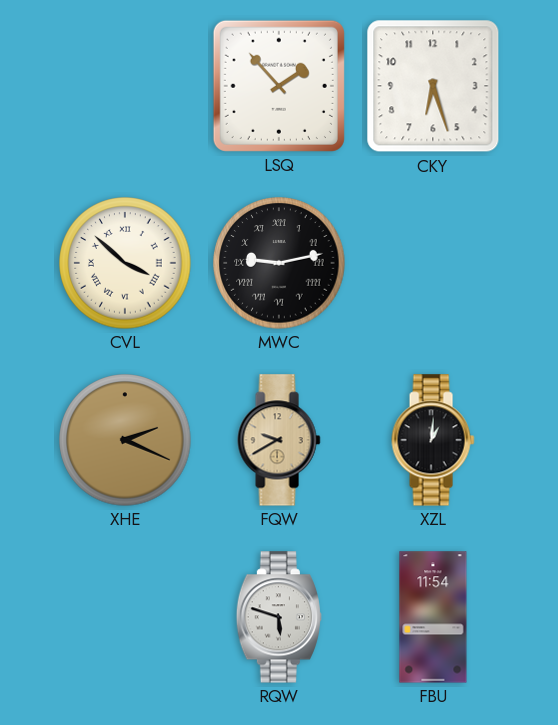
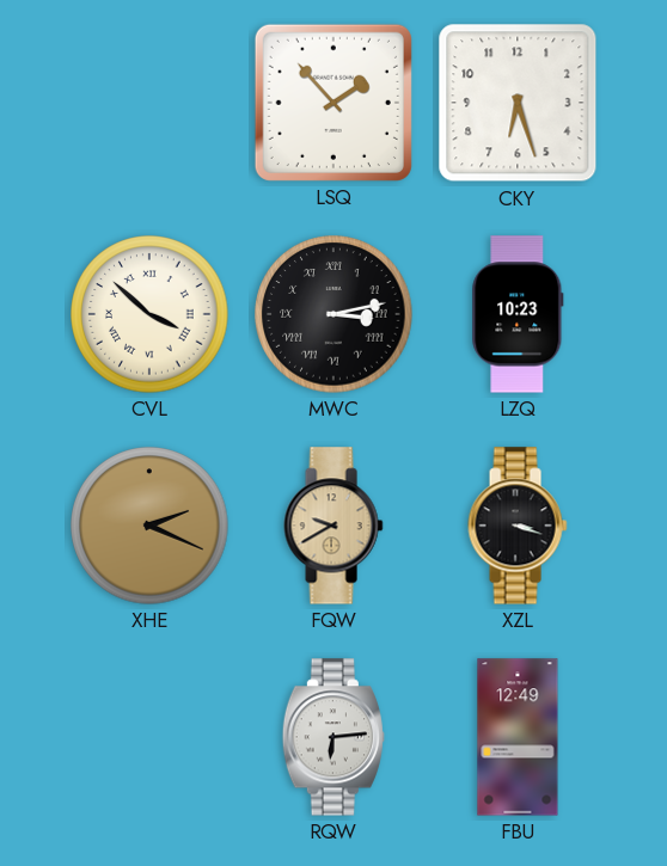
MWC: 9:13 -> 3:13 (333, 314)
LZQ: none -> 10:23 (518, 314)
XZL: 1:01 -> 3:18 (518, 526)
RQW: 5:48 -> 6:14 (333, 737)
FBU: 11:54 -> 12:49 (518, 737)
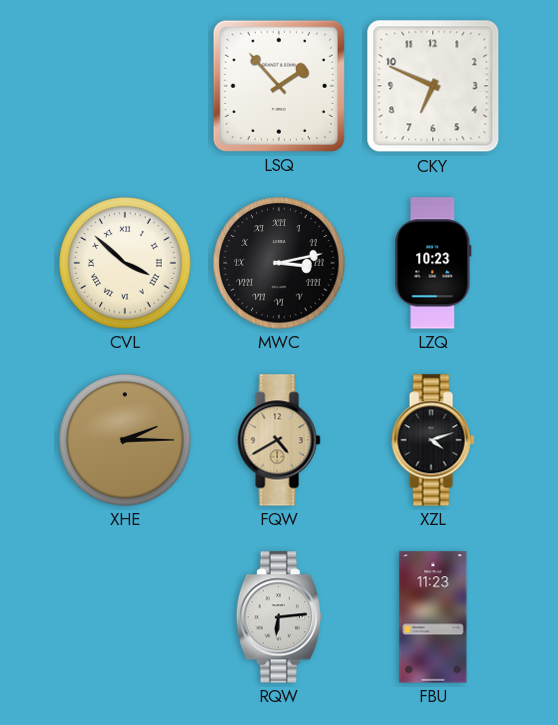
CKY: 6:27 -> 6:49 (433, 86)
XHE: 2:19 -> 2:15 (125, 440)
FQW: 9:40 -> 4:40 (279, 440)
XZL: 3:18 -> 4:12 (433, 440)
FBU: 12:49 -> 11:23 (433, 617)
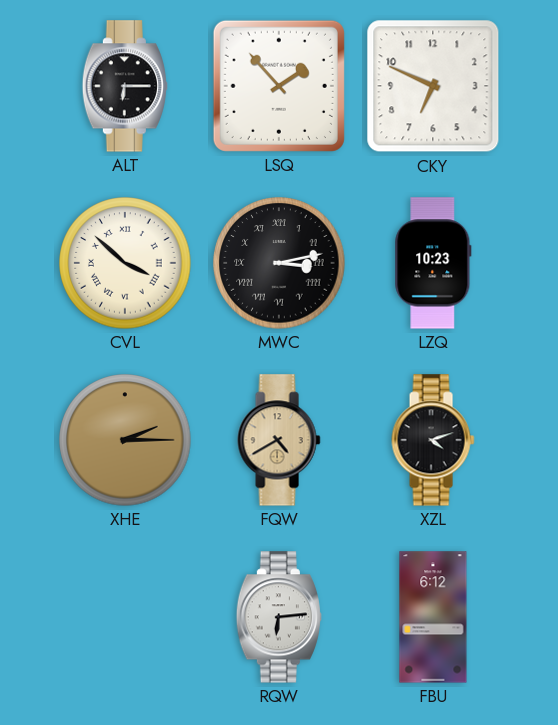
ALT: none -> 6:15 (125, 86)
FBU: 11:23 -> 6:12 (433, 617)
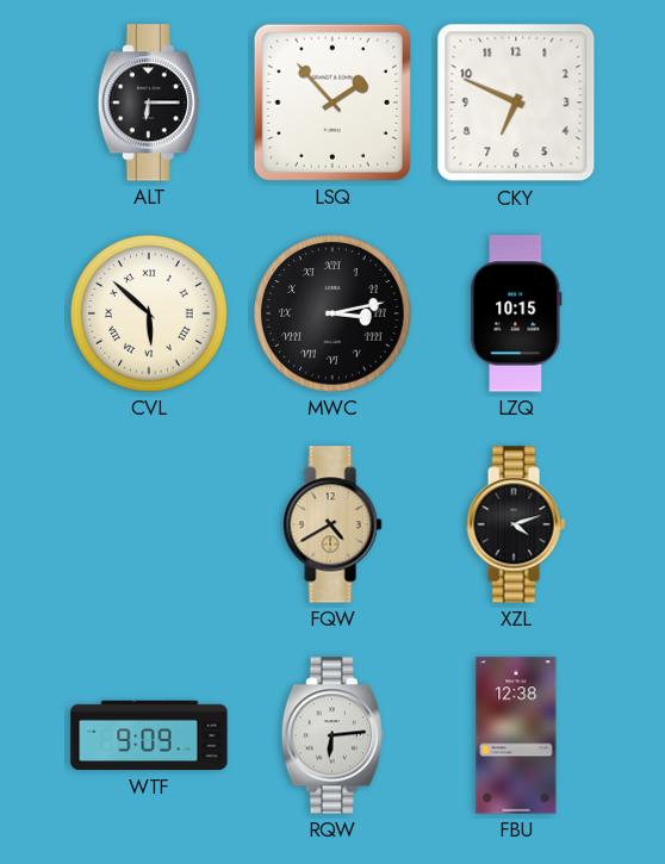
CVL: 3:52 -> 5:52 (149, 313)
LZQ: 10:23 -> 10:15 (516, 313)
XHE: 2:15 -> none (125, 440)
WTF: none -> 9:09 (149, 735)
FBU: 6:12 -> 12:38 (516, 735)
